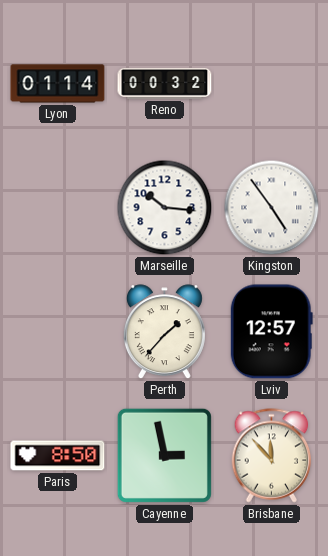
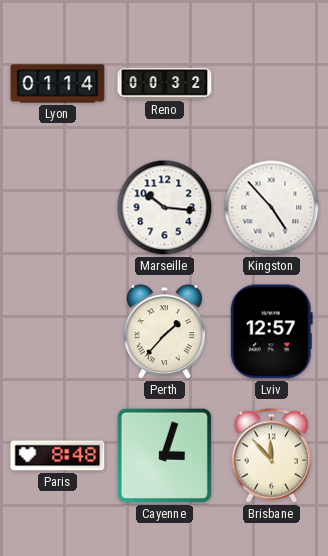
Kingston: 4:54 -> 4:53 (272, 208)
Paris: 8:50 -> 8:48 (58, 456)
Cayenne: 2:58 -> 3:03 (164, 455)
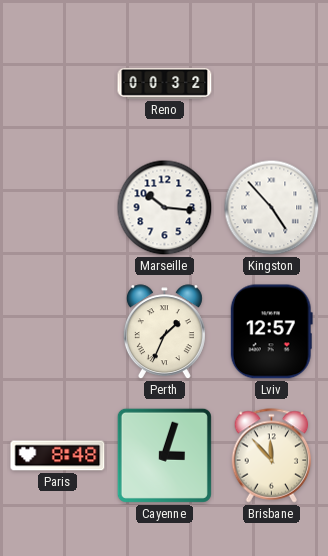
Lyon: 01:14 -> none (58, 84)
Perth: 1:37 -> 1:34 (164, 332)
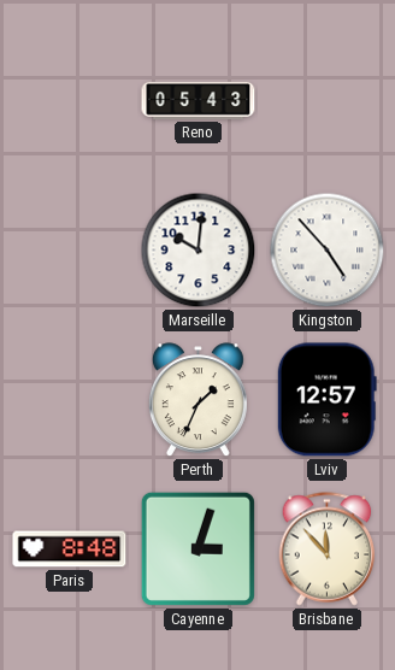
Reno: 00:32 -> 05:43 (199, 100)
Marseille: 10:16 -> 10:01 (199, 251)
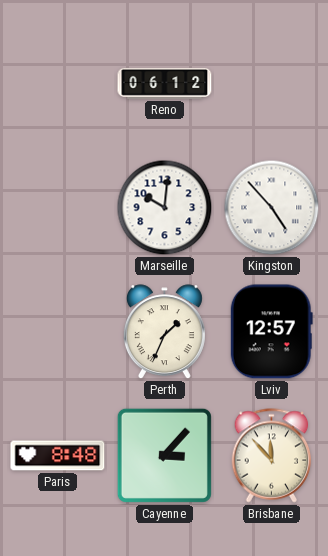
Reno: 05:43 -> 06:12 (165, 83)
Cayenne: 3:03 -> 3:07 (164, 455)
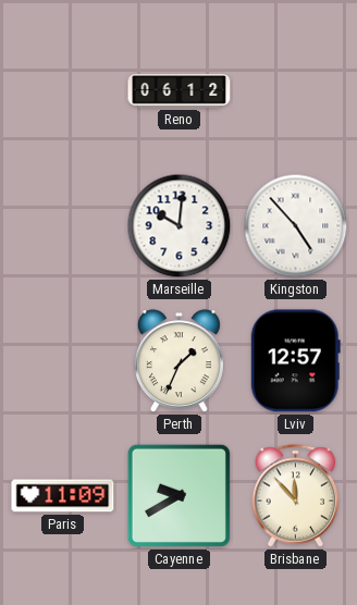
Paris: 8:48 -> 11:09 (63, 496)
Cayenne: 3:07 -> 9:40 (178, 495)
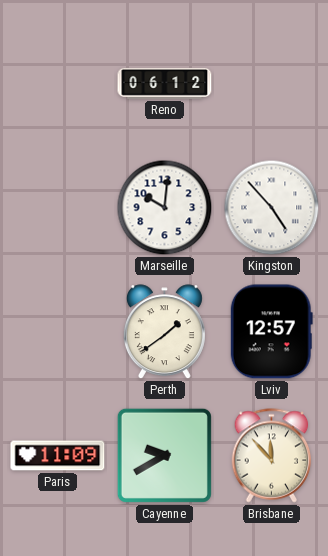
Perth: 1:34 -> 1:39 (164, 332)
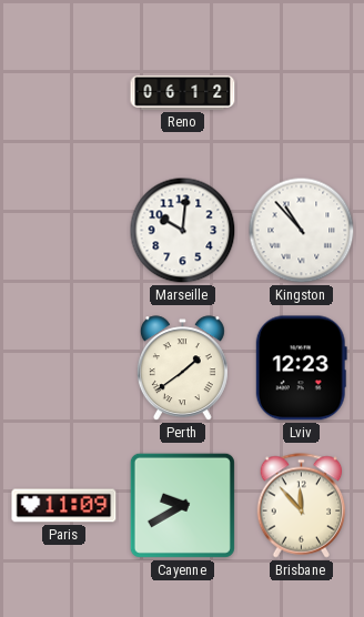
Kingston: 4:53 -> 10:53 (302, 231)
Lviv: 12:57 -> 12:23 (301, 368)
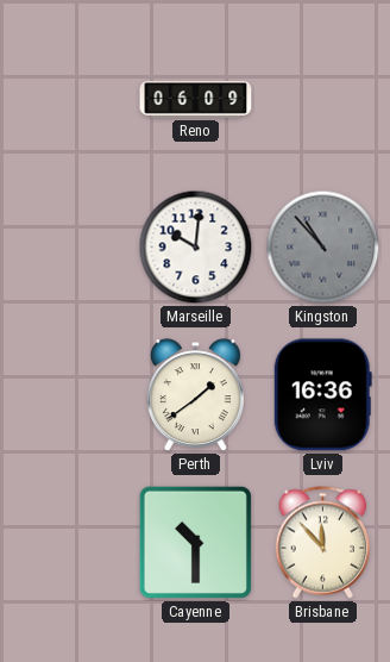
Reno: 06:12 -> 06:09 (196, 99)
Kingston dial: white -> grey (323, 248)
Lviv: 12:23 -> 16:36 (322, 395)
Paris: 11:09 -> none (64, 506)
Cayenne: 9:40 -> 10:30 (195, 542)
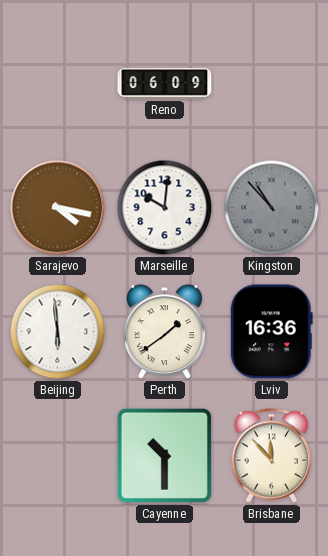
Sarajevo: none -> 4:17 (58, 208)
Beijing: none -> 5:59 (58, 332)
